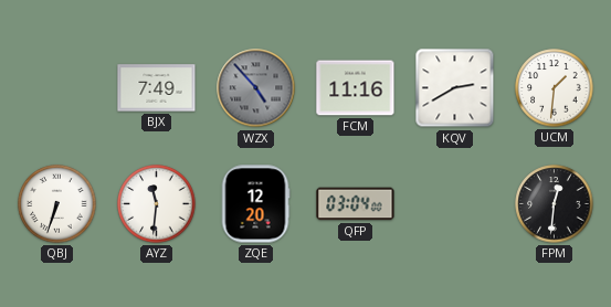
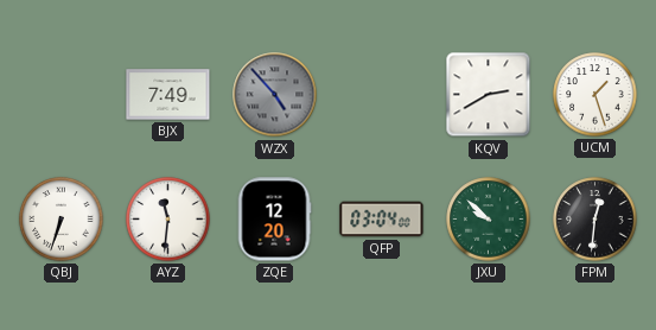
FCM: 11:16 -> none (356, 88)
UCM: 1:31 -> 1:27 (596, 95)
JXU: none -> 9:52 (489, 220)
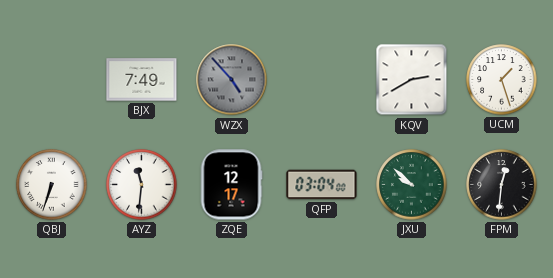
ZQE: 12:20 -> 12:17 (231, 185)
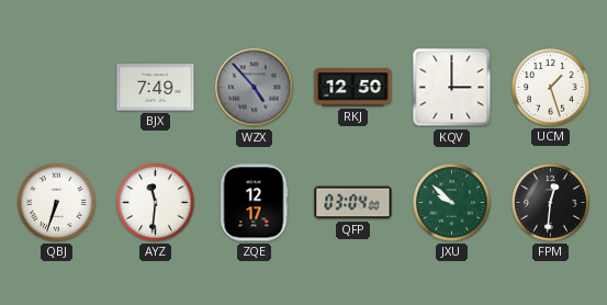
RKJ: none -> 12:50 (353, 88)
KQV: 2:40 -> 3:00 (452, 88)
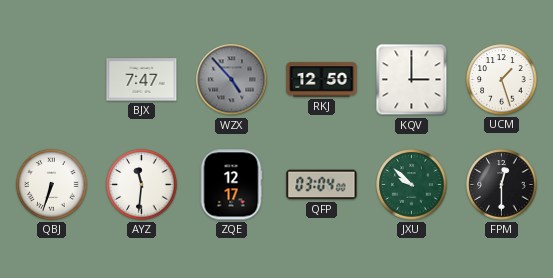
BJX: 7:49 -> 7:47 (142, 80)
FPM: 12:31 -> 12:30 (502, 185)
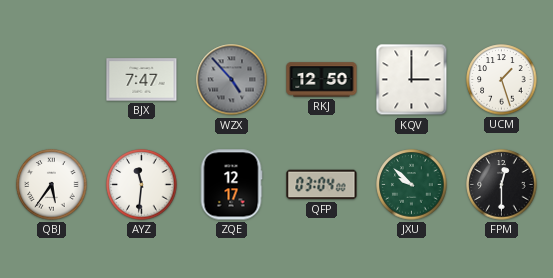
QBJ: 6:33 -> 5:36 (52, 185)
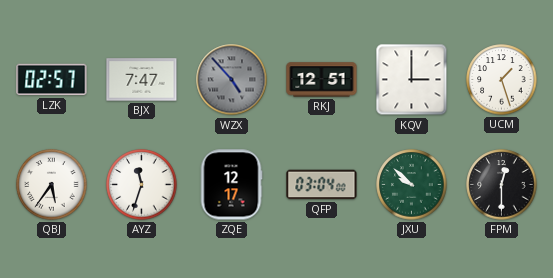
LZK: none -> 02:57 (52, 80)
RKJ: 12:50 -> 12:51 (322, 80)
AYZ: 11:31 -> 11:33 (142, 185)
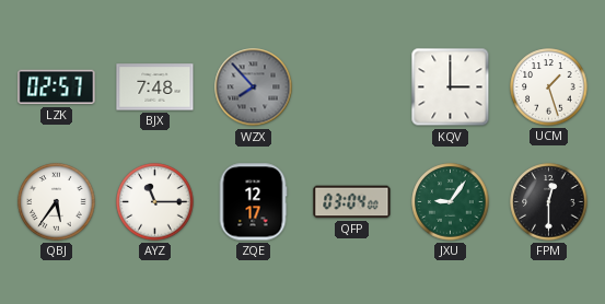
BJX: 7:47 -> 7:48 (155, 87)
WZX: 4:53 -> 7:53 (254, 87)
RKJ: 12:51 -> none (322, 80)
AYZ: 11:33 -> 11:15 (155, 202)
JXU: 9:52 -> 9:06 (451, 202)
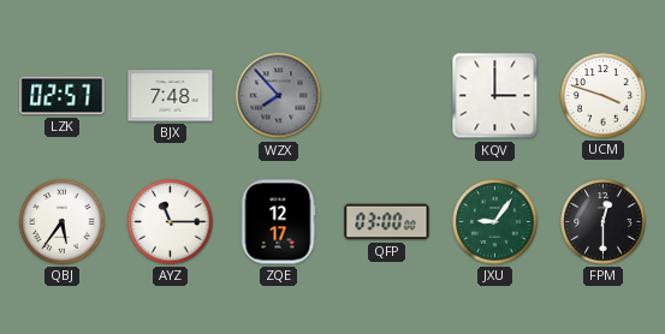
UCM: 1:27 -> 3:48 (604, 96)
QFP: 03:04 -> 03:00 (387, 222)
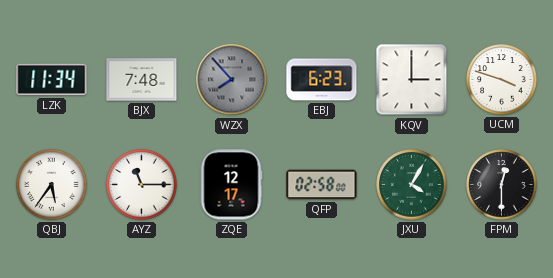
LZK: 02:57 -> 11:34 (52, 80)
EBJ: none -> 6:23 (322, 80)
QFP: 03:00 -> 02:58 (322, 185)
JXU: 9:06 -> 4:05 (412, 185)
